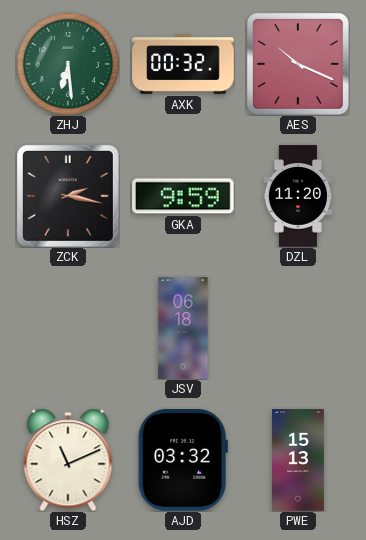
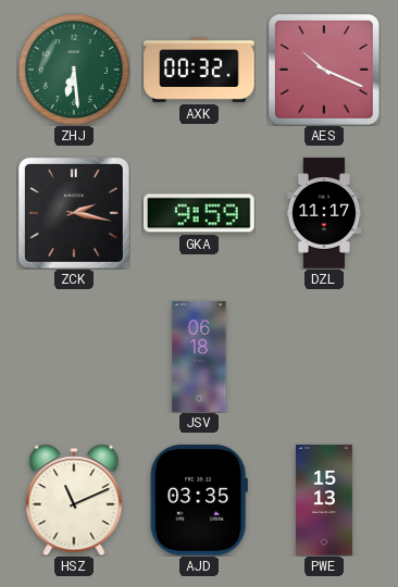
DZL: 11:20 -> 11:17 (323, 213)
AJD: 03:32 -> 03:35 (199, 501)
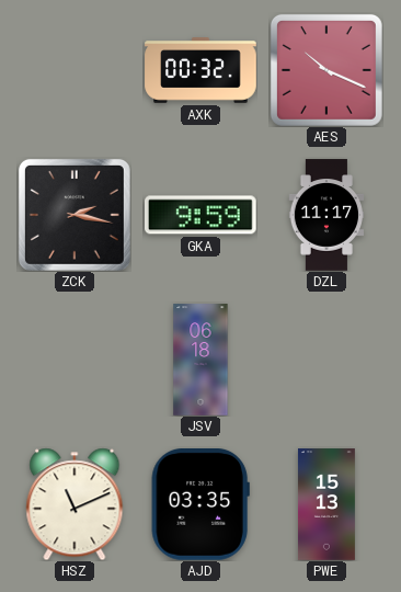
ZHJ: 6:29 -> none (74, 70)
